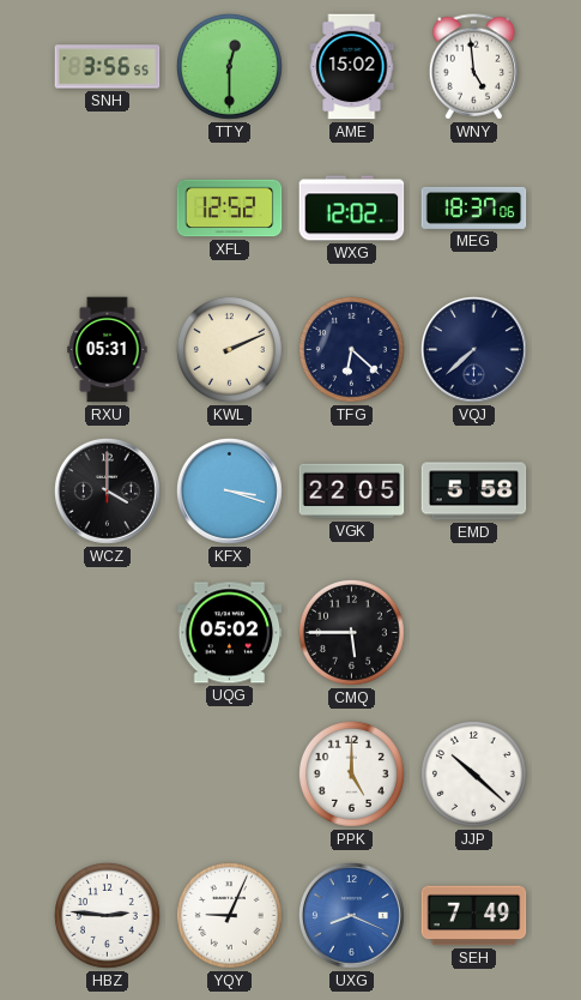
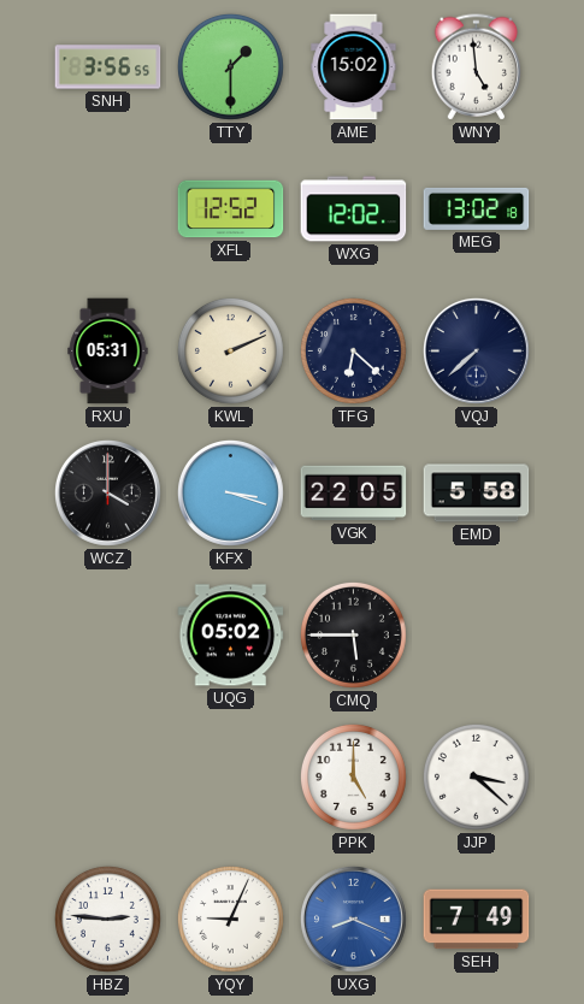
TTY: 12:30 -> 1:30 (230, 66)
MEG: 18:37 -> 13:02 (477, 208)
JJP: 10:22 -> 3:22 (476, 776)
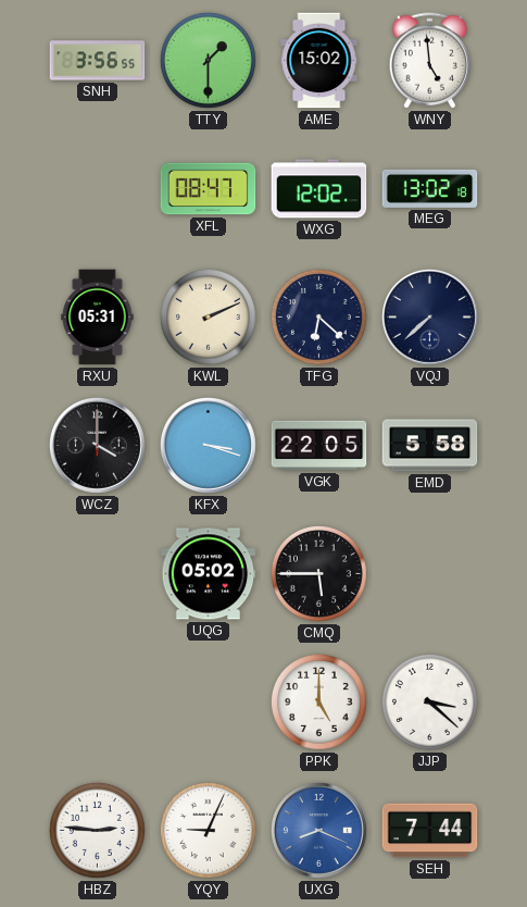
XFL: 12:52 -> 08:47 (209, 189)
SEH: 7:49 -> 7:44 (430, 831)
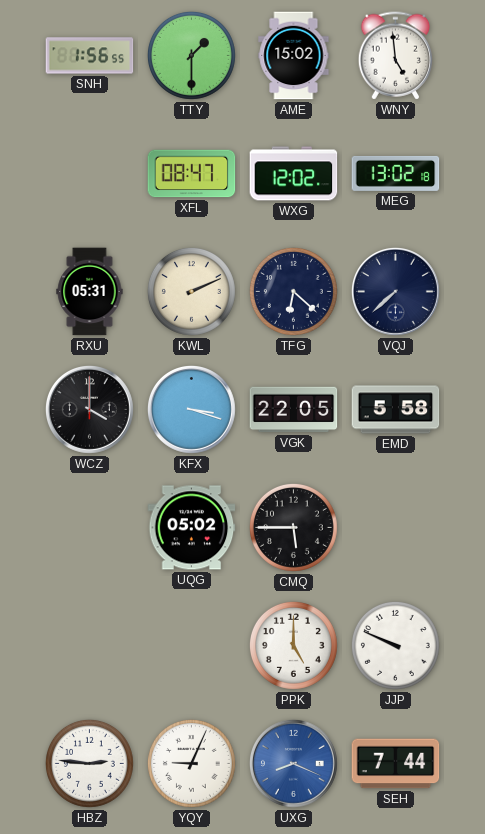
SNH: 3:56 -> 1:56 (90, 56)
JJP: 3:22 -> 9:49 (395, 645)
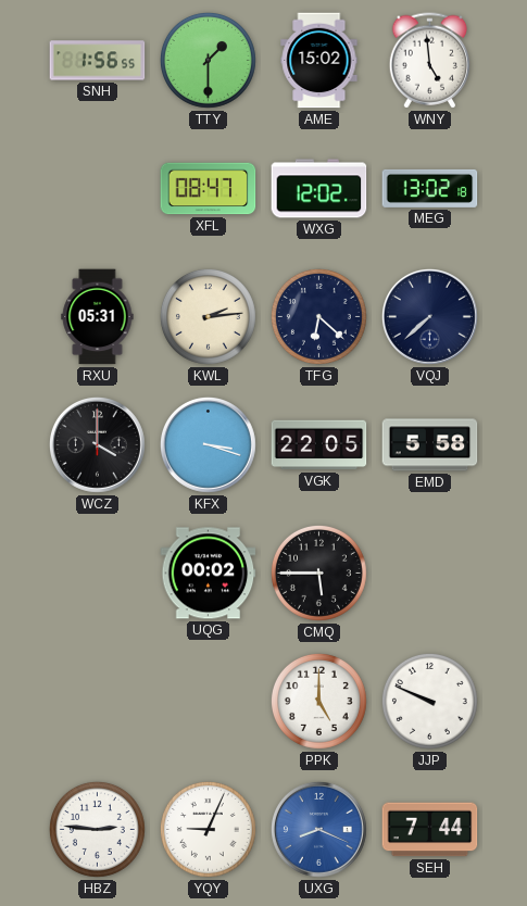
KWL: 2:11 -> 2:14 (208, 316)
UQG: 05:02 -> 00:02 (209, 574)
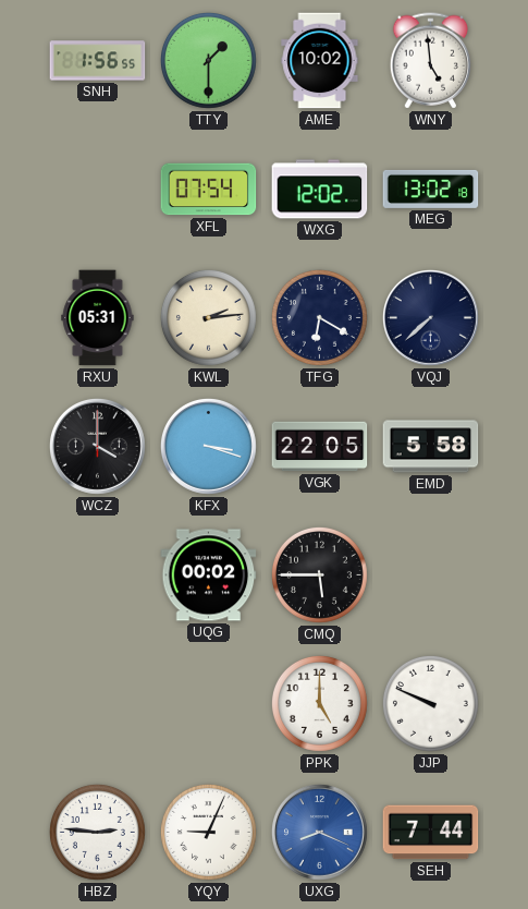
AME: 15:02 -> 10:02 (320, 61)
XFL: 08:47 -> 07:54 (209, 190)
TFG: 6:22 -> 6:20 (319, 317)
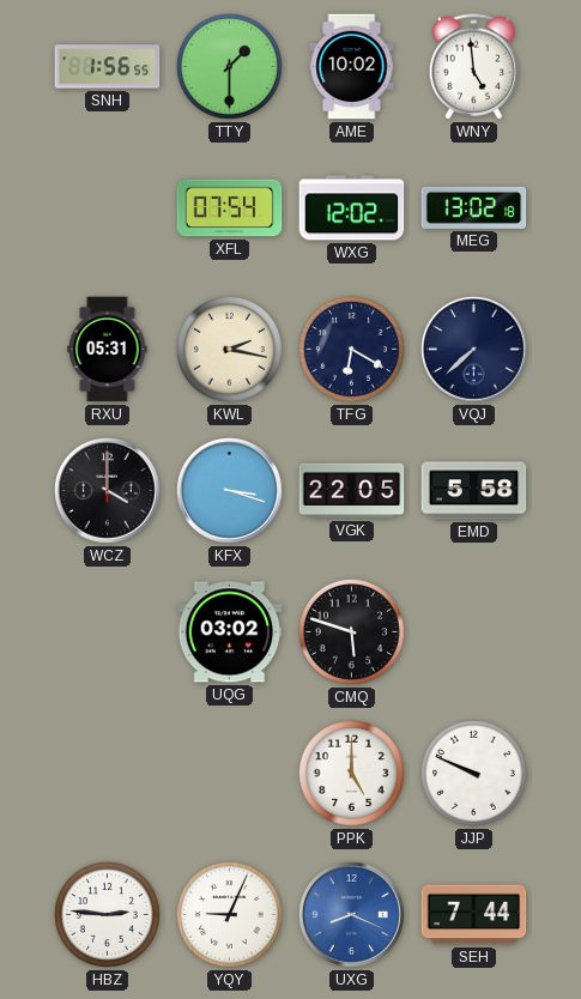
KWL: 2:14 -> 2:17 (229, 349)
UQG: 00:02 -> 03:02 (230, 632)
CMQ: 5:45 -> 5:48 (351, 631)
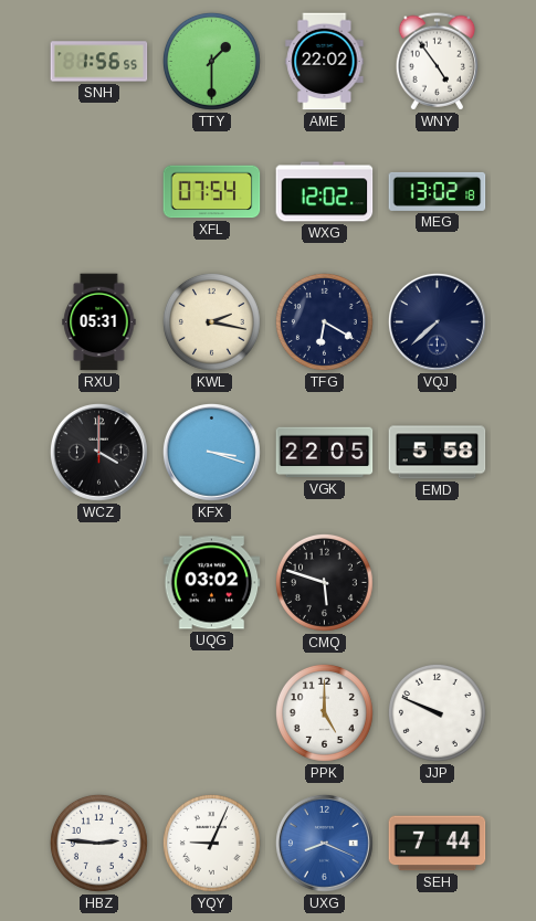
AME: 10:02 -> 22:02 (325, 62)
WNY: 4:59 -> 4:54 (438, 62)
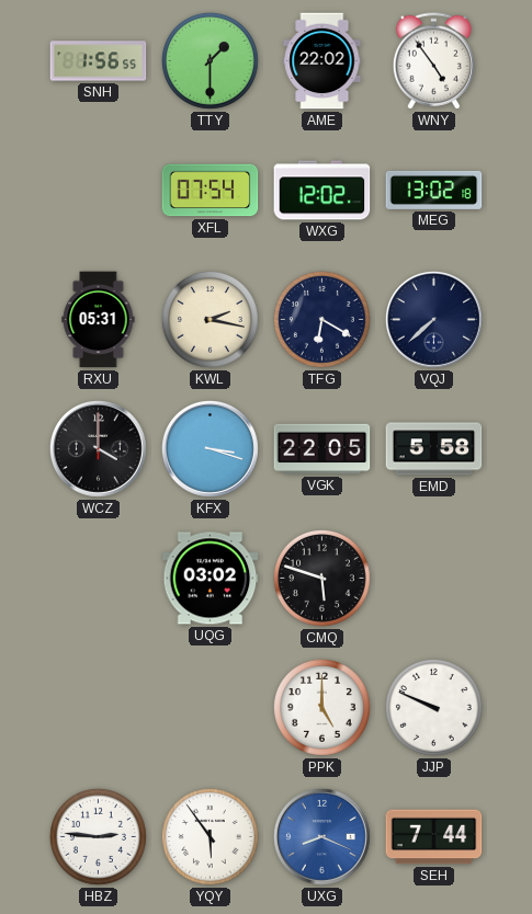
YQY: 9:04 -> 5:54 (210, 836)
